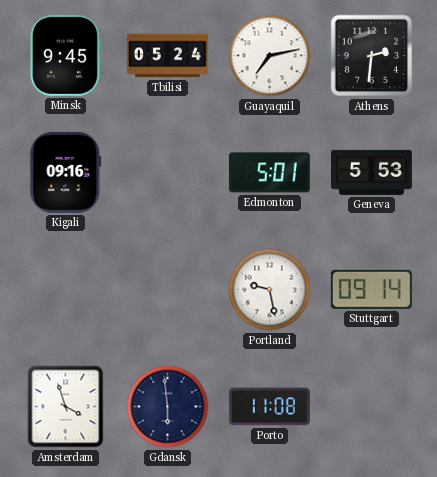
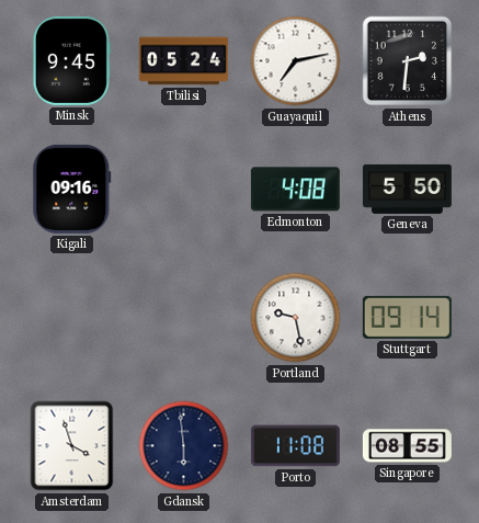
Edmonton: 5:01 -> 4:08 (295, 190)
Geneva: 5:53 -> 5:50 (407, 189)
Singapore: none -> 08:55 (407, 446)
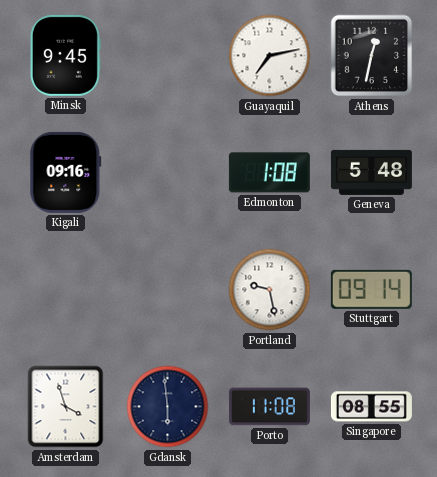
Tbilisi: 05:24 -> none (183, 61)
Athens: 2:31 -> 12:32 (372, 56)
Edmonton: 4:08 -> 1:08 (269, 173)
Geneva: 5:50 -> 5:48 (371, 172)
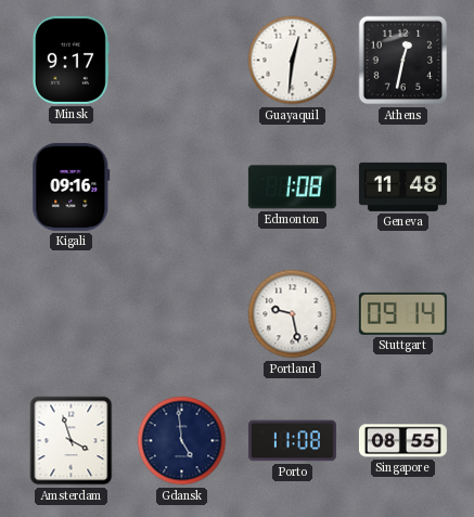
Minsk: 9:45 -> 9:17 (71, 60)
Guayaquil: 7:13 -> 12:31 (293, 61)
Geneva: 5:48 -> 11:48 (402, 186)
Gdansk: 5:59 -> 4:59 (182, 441)
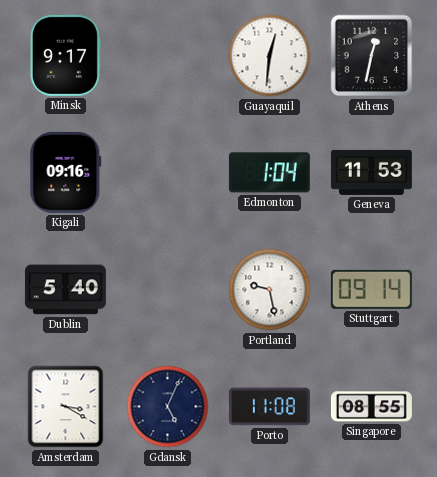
Edmonton: 1:08 -> 1:04 (269, 173)
Geneva: 11:48 -> 11:53 (371, 172)
Dublin: none -> 5:40 (65, 290)
Amsterdam: 3:57 -> 3:20 (66, 407)
Gdansk: 4:59 -> 5:04 (168, 407)
